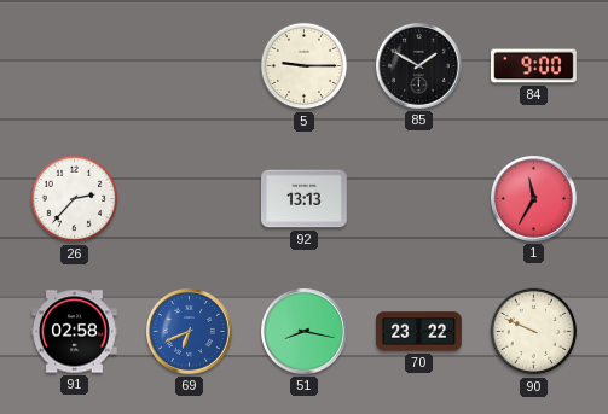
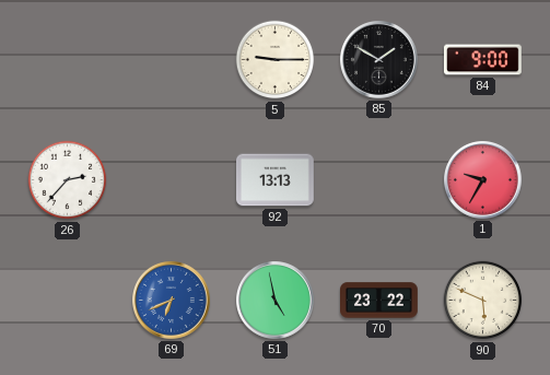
1: 11:35 -> 9:35 (483, 180)
91: 02:58 -> none (75, 332)
51: 8:17 -> 4:58 (276, 301)
90: 9:49 -> 5:49 (483, 301)
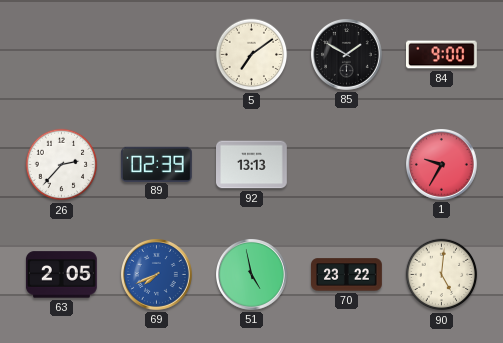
5: 9:15 -> 7:09 (252, 55)
89: none -> 02:39 (156, 164)
63: none -> 2:05 (61, 275)
69: 6:41 -> 7:41 (157, 275)
90: 5:49 -> 5:01 (442, 275)
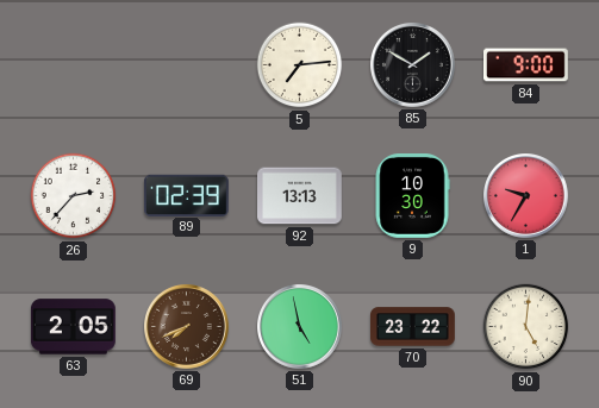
5: 7:09 -> 7:14 (300, 65)
9: none -> 10:30 (412, 196)
69 dial: blue -> brown (187, 327)
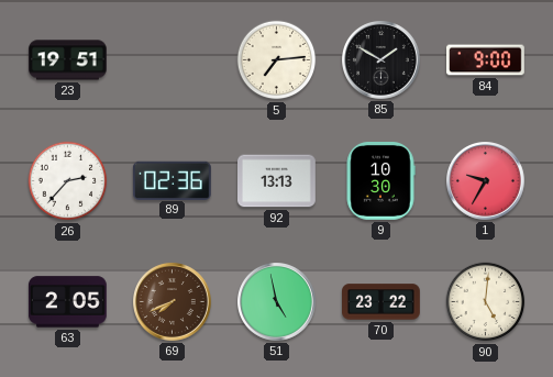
23: none -> 19:51 (68, 60)
89: 02:39 -> 02:36 (172, 180)
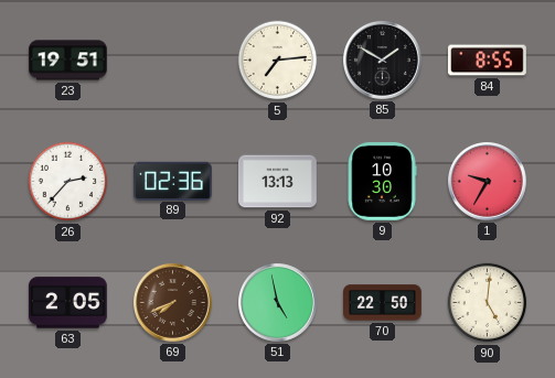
84: 9:00 -> 8:55 (488, 61)
70: 23:22 -> 22:50 (383, 303)
